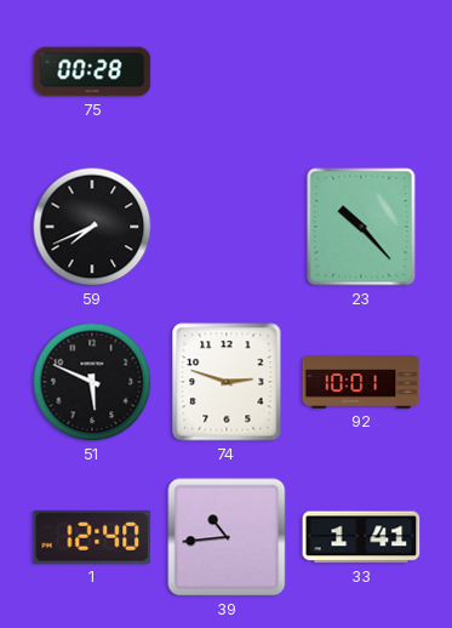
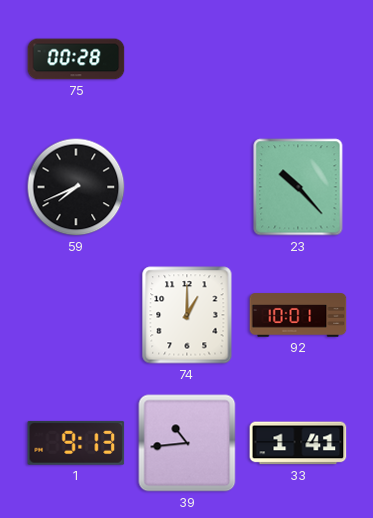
51: 5:49 -> none (92, 382)
74: 2:48 -> 1:00 (187, 315)
1: 12:40 -> 9:13 (76, 443)
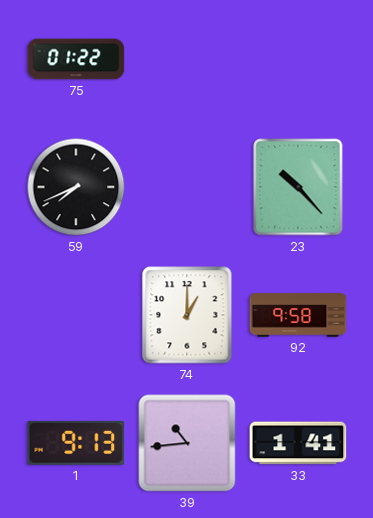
75: 00:28 -> 01:22 (76, 59)
92: 10:01 -> 9:58 (298, 315)
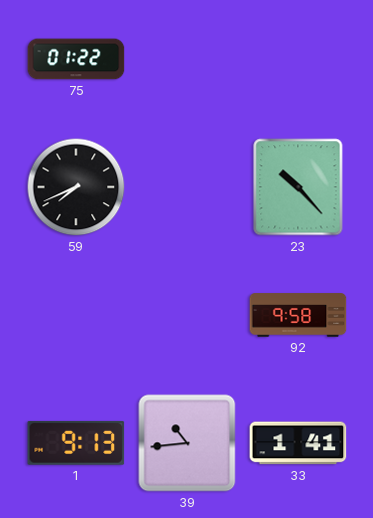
74: 1:00 -> none (187, 315)
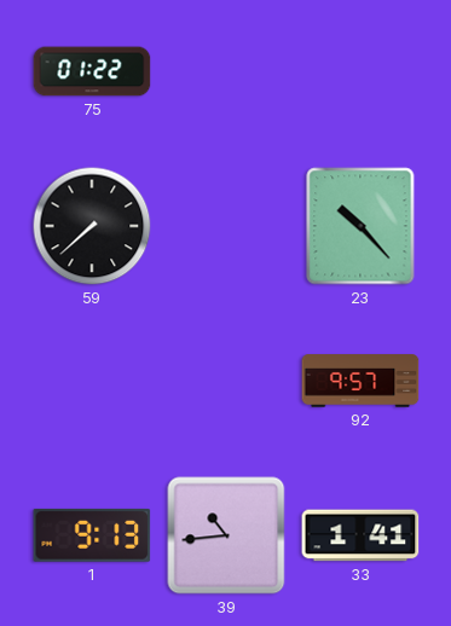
59: 7:41 -> 7:38 (92, 226)
92: 9:58 -> 9:57 (360, 381)
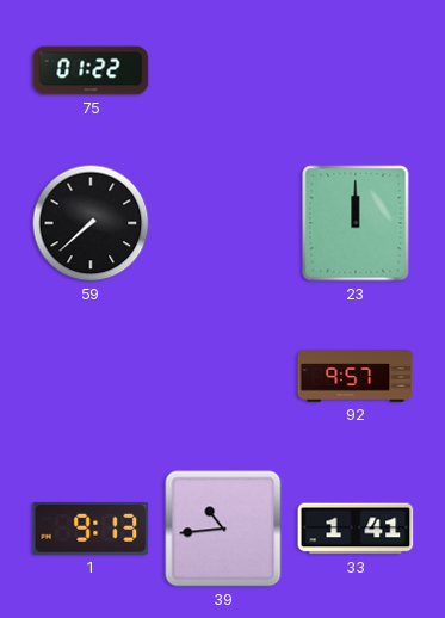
23: 10:23 -> 12:00 (356, 223)
